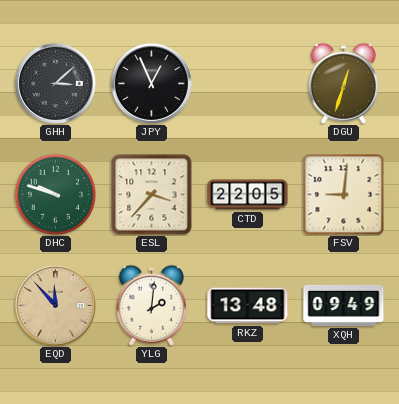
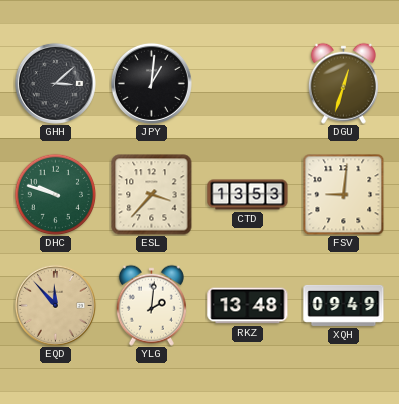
JPY: 12:56 -> 1:01 (151, 83)
CTD: 22:05 -> 13:53 (248, 195)
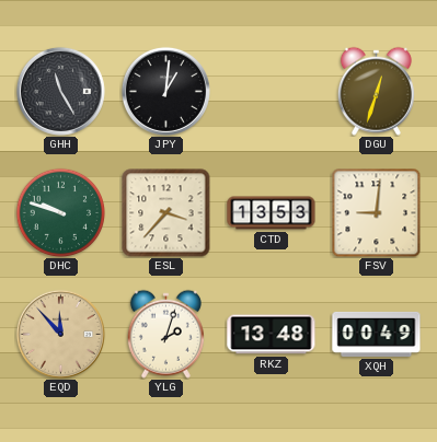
GHH: 3:08 -> 11:25 (60, 91)
YLG: 2:01 -> 2:03 (165, 334)
XQH: 09:49 -> 00:49 (377, 334)
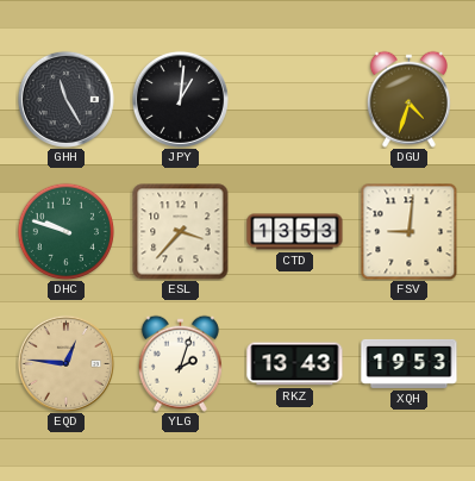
DGU: 12:33 -> 4:33 (408, 99)
EQD: 11:53 -> 12:46 (65, 363)
RKZ: 13:48 -> 13:43 (295, 364)
XQH: 00:49 -> 19:53 (410, 363)
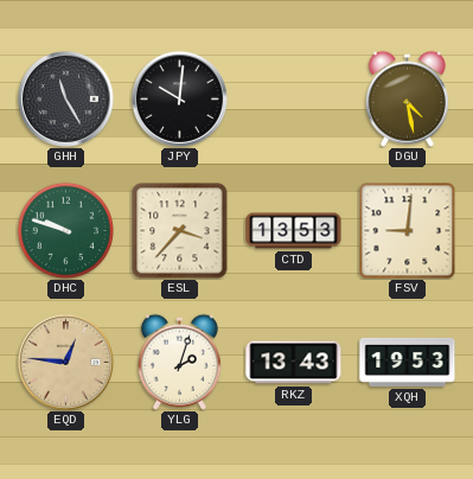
JPY: 1:01 -> 10:01 (179, 98)
DGU: 4:33 -> 4:28 (407, 98)
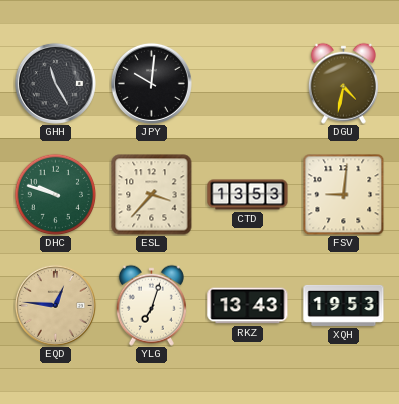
DGU: 4:28 -> 4:32 (343, 83)
YLG: 2:03 -> 7:03 (151, 305)
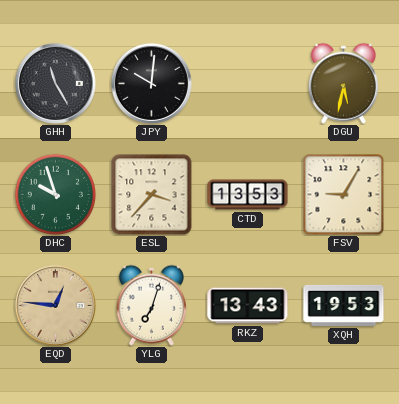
DGU: 4:32 -> 5:32 (343, 83)
DHC: 9:48 -> 9:57 (55, 194)
FSV: 9:01 -> 9:05 (343, 194)
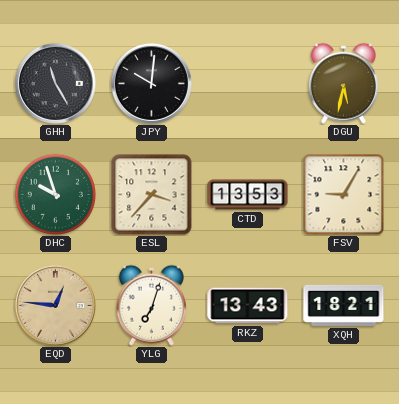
XQH: 19:53 -> 18:21 (344, 305)
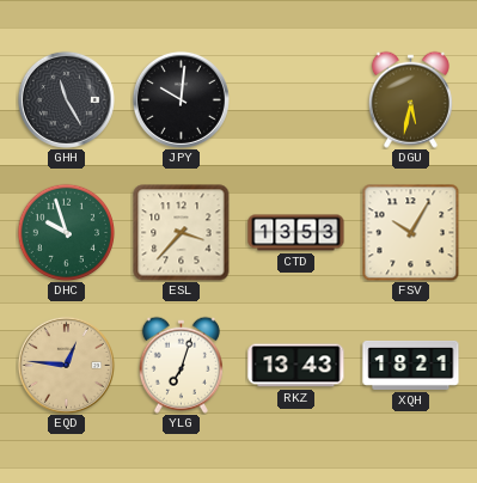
FSV: 9:05 -> 10:05 (410, 232)
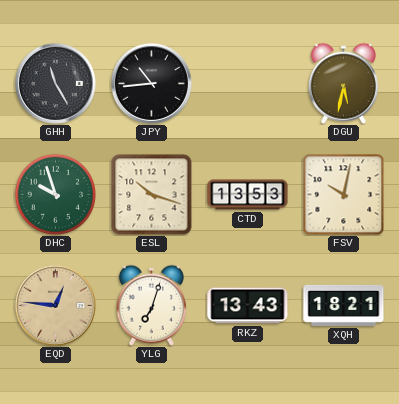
JPY: 10:01 -> 10:44 (151, 83)
ESL: 3:37 -> 10:18 (152, 195)
FSV: 10:05 -> 10:02 (343, 194)
